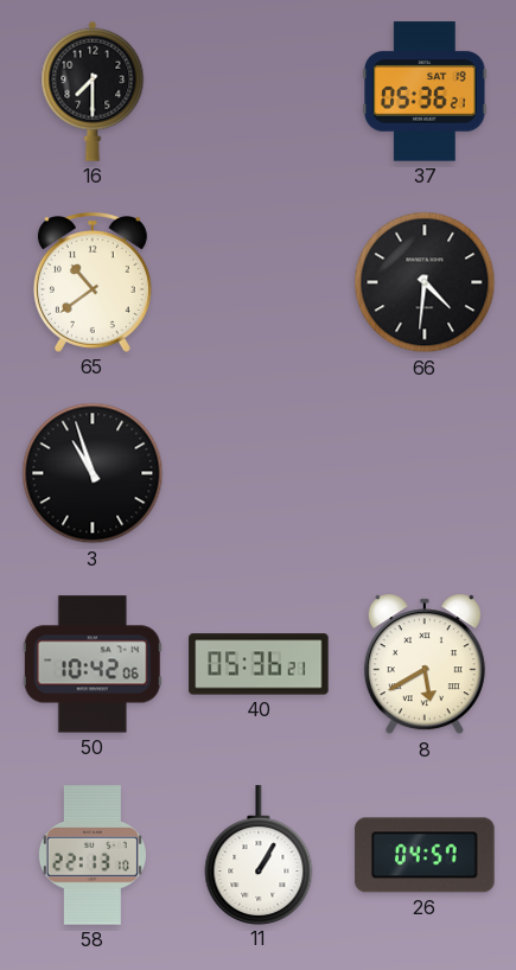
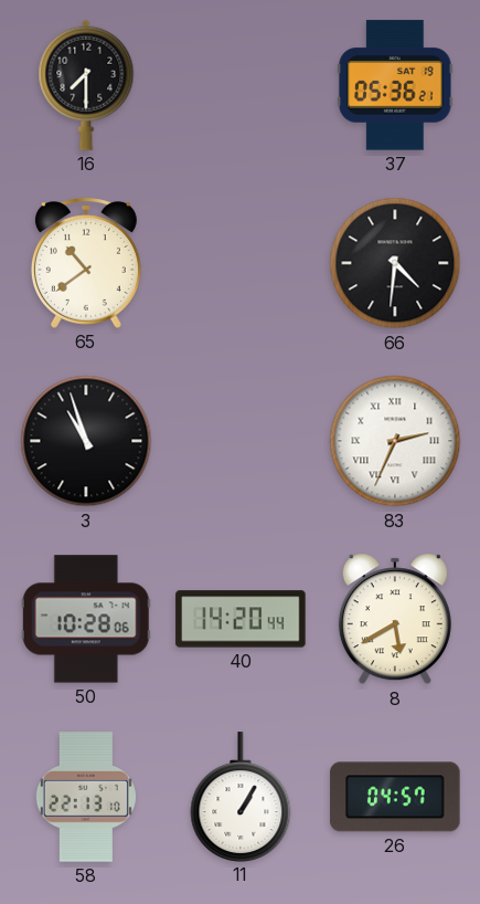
83: none -> 2:34 (395, 441)
50: 10:42 -> 10:28 (86, 619)
40: 05:36 -> 14:20 (241, 619)
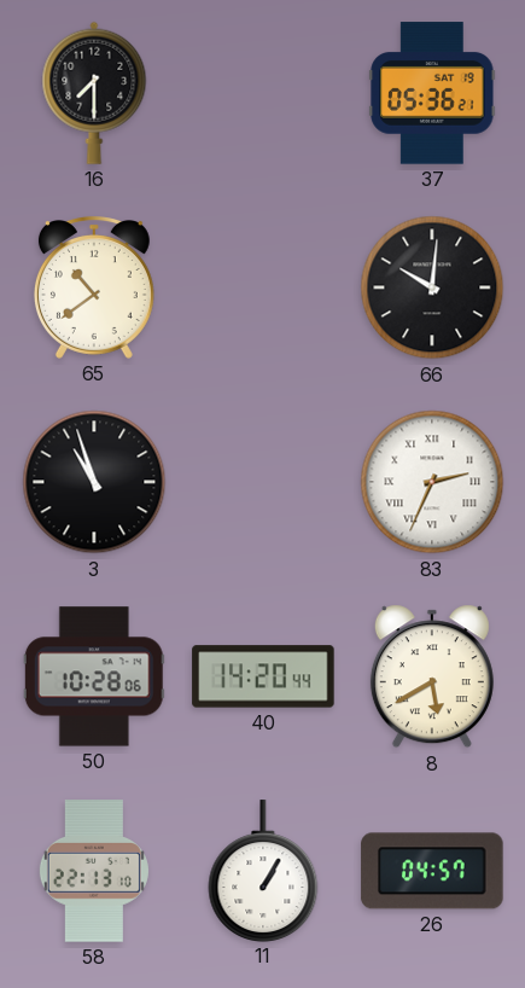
66: 4:31 -> 10:01 (432, 287)
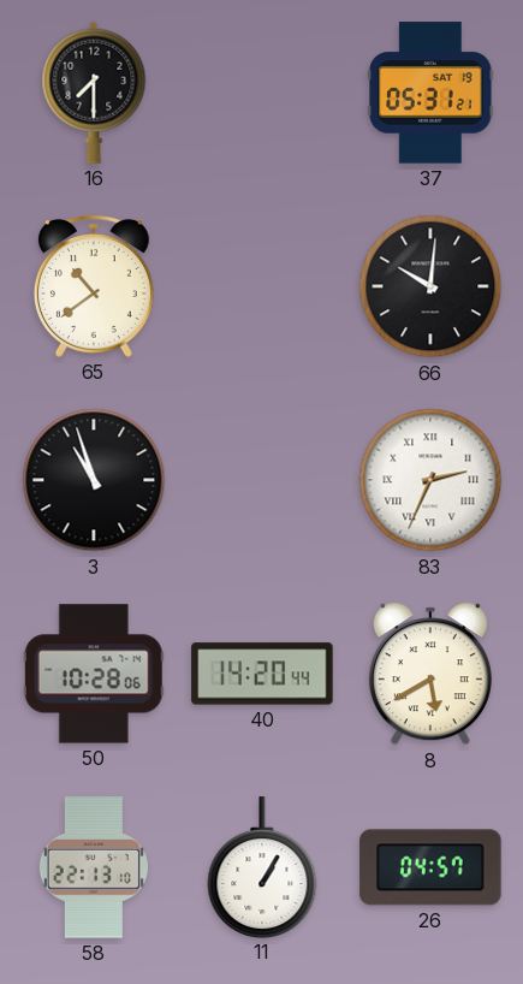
37: 05:36 -> 05:31 (430, 93)
